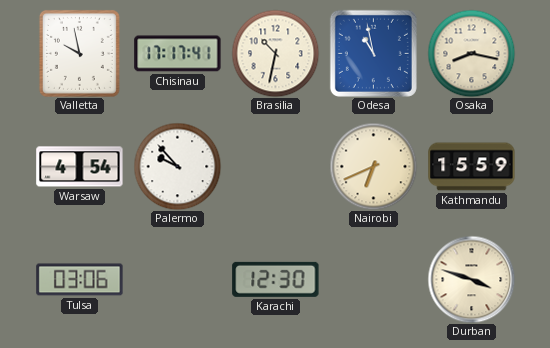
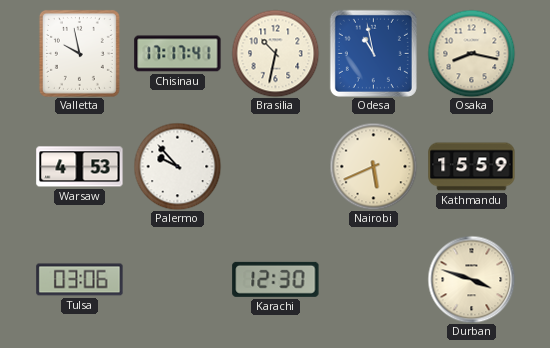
Warsaw: 4:54 -> 4:53 (80, 167)
Nairobi: 6:41 -> 5:41 (373, 166)
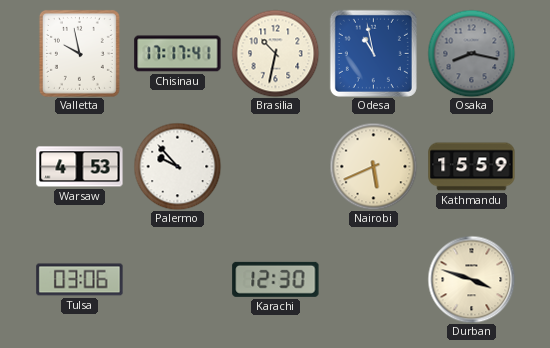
Osaka dial: cream -> grey (471, 53)
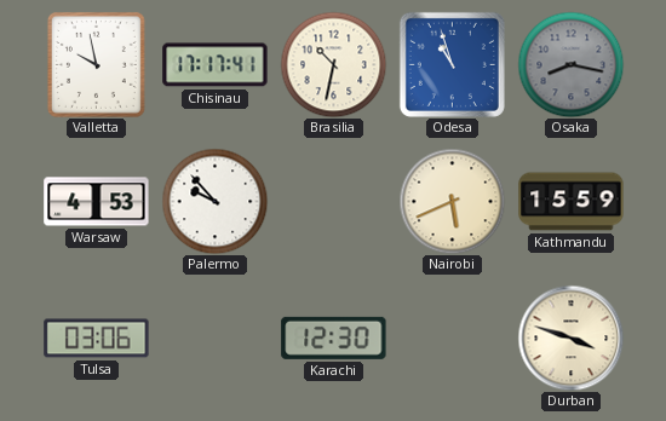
Odesa: 10:58 -> 10:57 (452, 64)
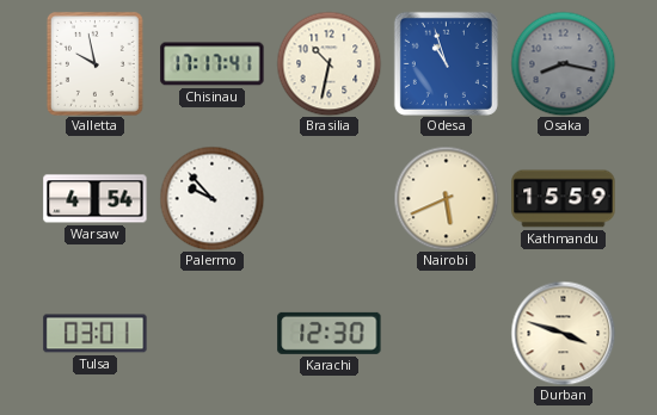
Warsaw: 4:53 -> 4:54 (96, 199)
Tulsa: 03:06 -> 03:01 (96, 334)
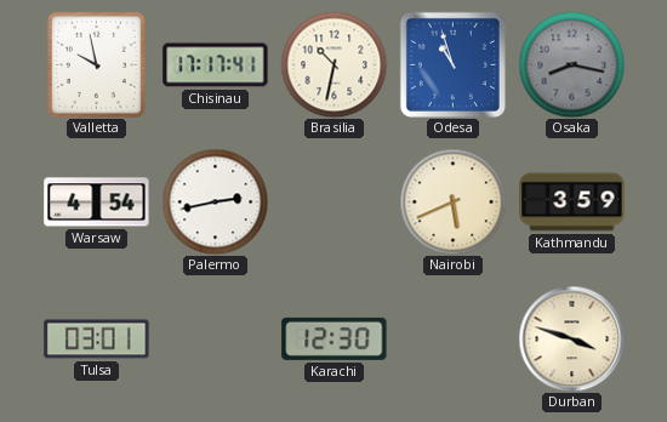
Palermo: 9:53 -> 2:43 (215, 201)
Kathmandu: 15:59 -> 3:59 (572, 203)
